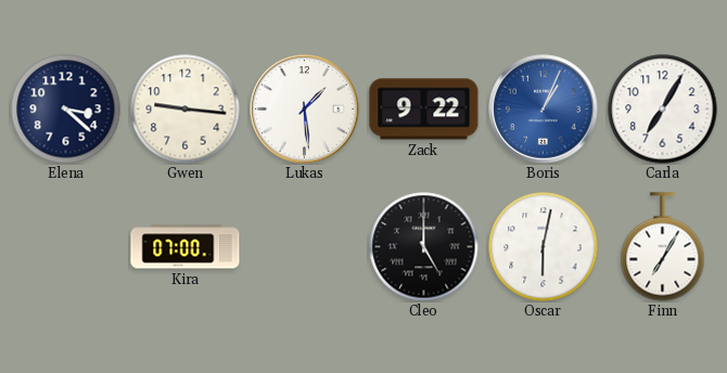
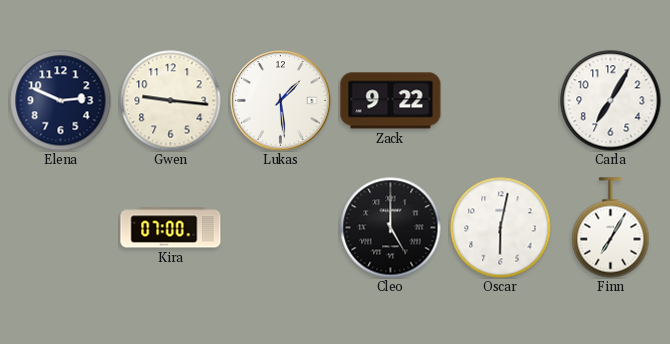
Elena: 3:22 -> 2:49 (61, 101)
Boris: 1:04 -> none (544, 110)
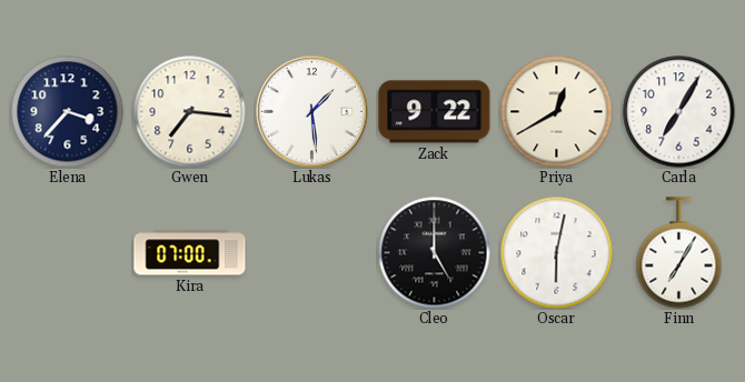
Elena: 2:49 -> 3:37 (68, 112)
Gwen: 9:16 -> 7:16 (190, 112)
Priya: none -> 12:40 (557, 112)
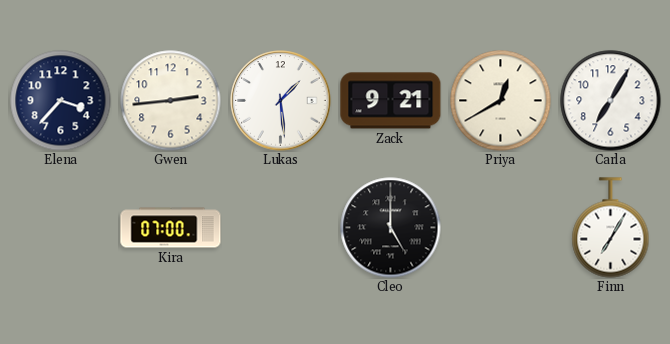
Gwen: 7:16 -> 2:44 (171, 101)
Zack: 9:22 -> 9:21 (391, 101)
Oscar: 6:02 -> none (557, 253)
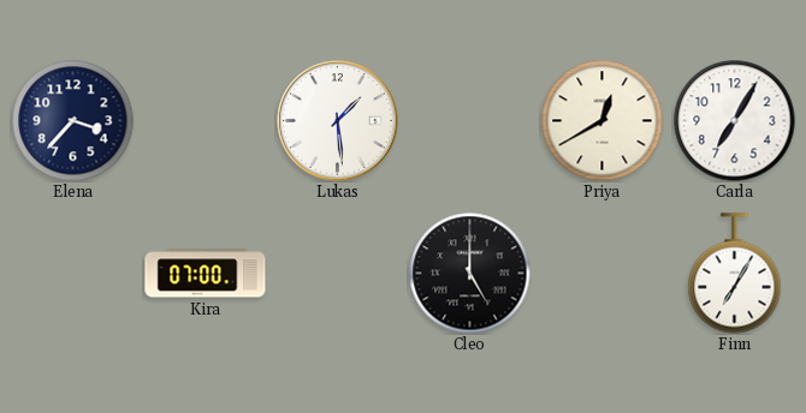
Gwen: 2:44 -> none (171, 101)
Zack: 9:21 -> none (391, 101)
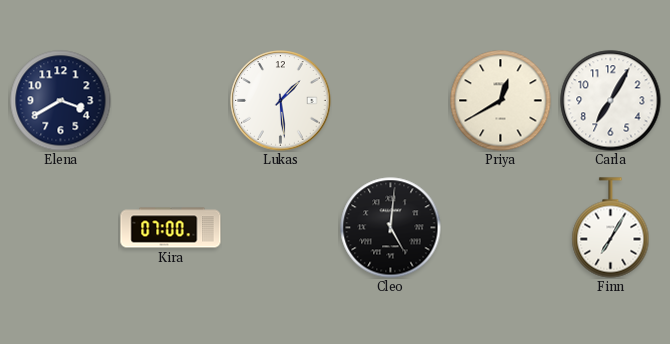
Elena: 3:37 -> 3:40 (61, 101)
Cleo: 5:00 -> 5:01 (391, 228)
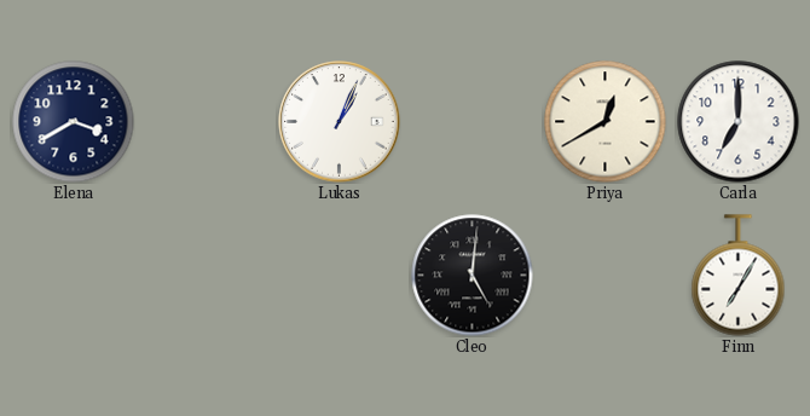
Lukas: 1:29 -> 1:04 (340, 122)
Carla: 7:05 -> 7:00 (739, 122)
Kira: 07:00 -> none (171, 228)
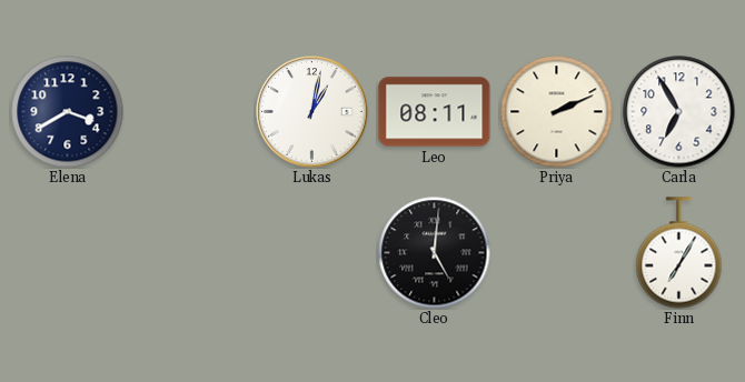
Lukas: 1:04 -> 1:02 (312, 112)
Leo: none -> 08:11 (435, 112)
Priya: 12:40 -> 2:11 (557, 112)
Carla: 7:00 -> 6:55 (679, 112)
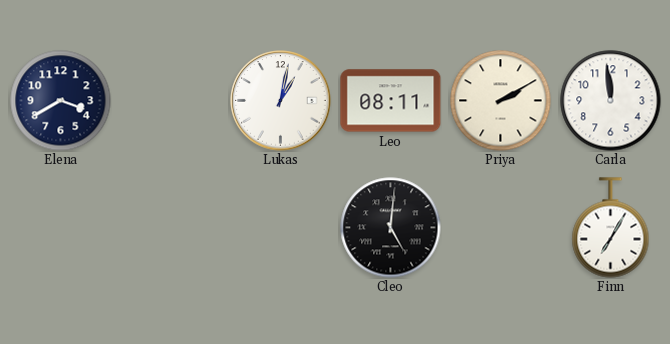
Priya: 2:11 -> 2:10 (501, 101)
Carla: 6:55 -> 11:59 (611, 101)
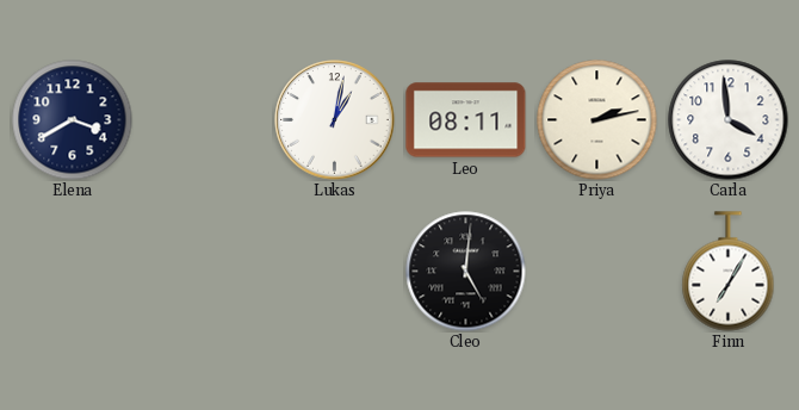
Priya: 2:10 -> 2:13 (597, 120)
Carla: 11:59 -> 3:59 (729, 120)
